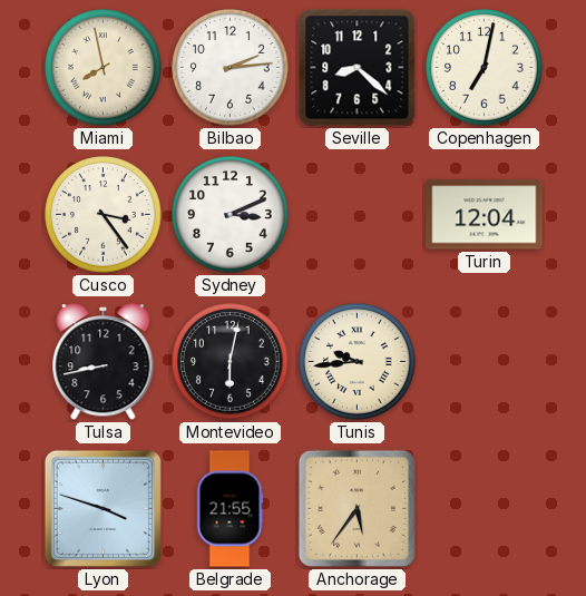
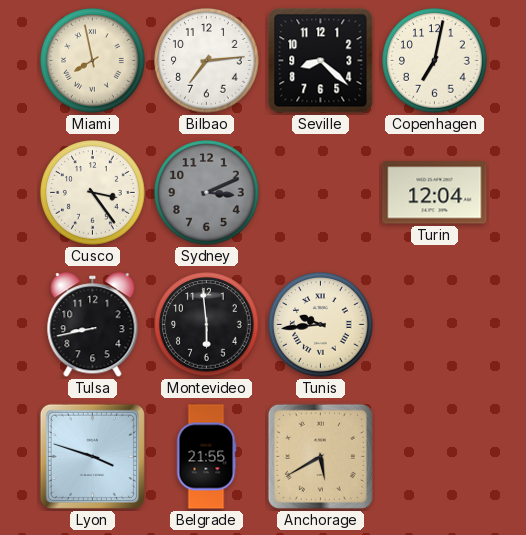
Bilbao: 2:14 -> 7:14 (207, 61)
Sydney dial: white -> grey (207, 193)
Montevideo: 6:02 -> 5:59 (207, 325)
Anchorage: 5:36 -> 5:40 (320, 456)
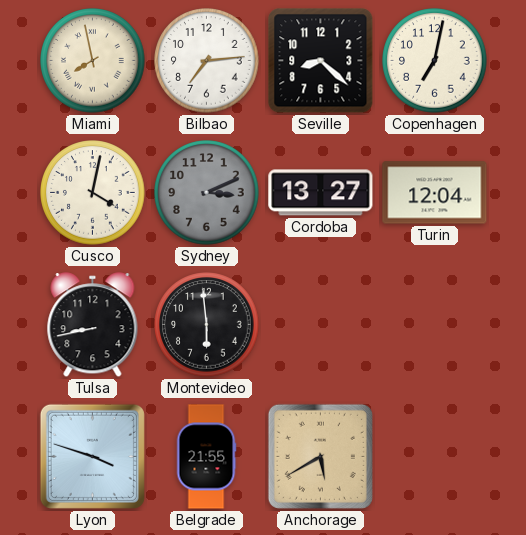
Cusco: 3:24 -> 4:02 (93, 193)
Cordoba: none -> 13:27 (321, 193)
Tunis: 9:44 -> none (321, 325)
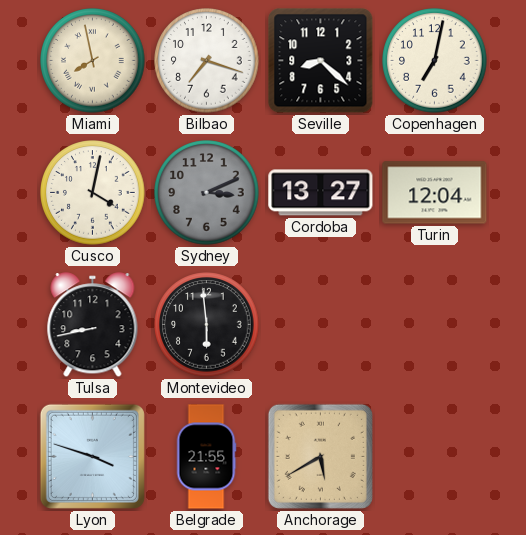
Bilbao: 7:14 -> 7:18 (207, 61)
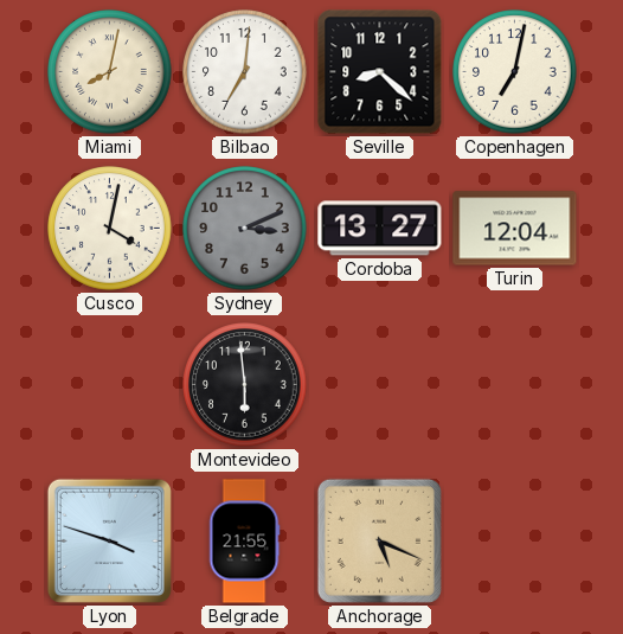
Miami: 7:58 -> 8:02 (110, 72)
Bilbao: 7:18 -> 7:01 (245, 72)
Tulsa: 8:43 -> none (93, 325)
Anchorage: 5:40 -> 5:19 (379, 540)
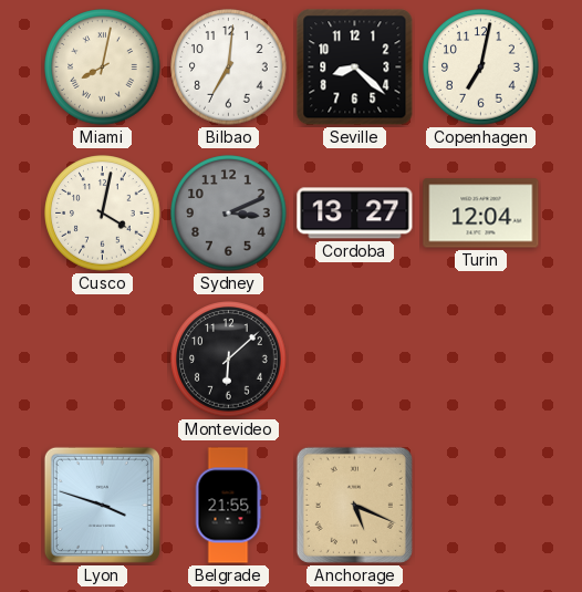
Montevideo: 5:59 -> 6:08 (229, 360)
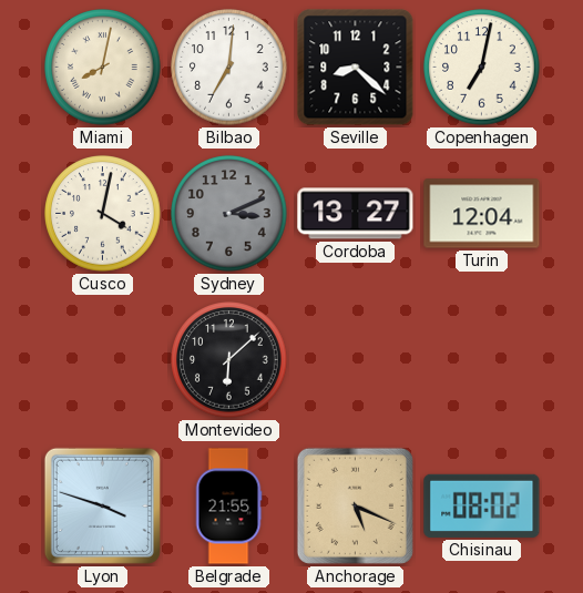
Chisinau: none -> 08:02 (482, 505)
